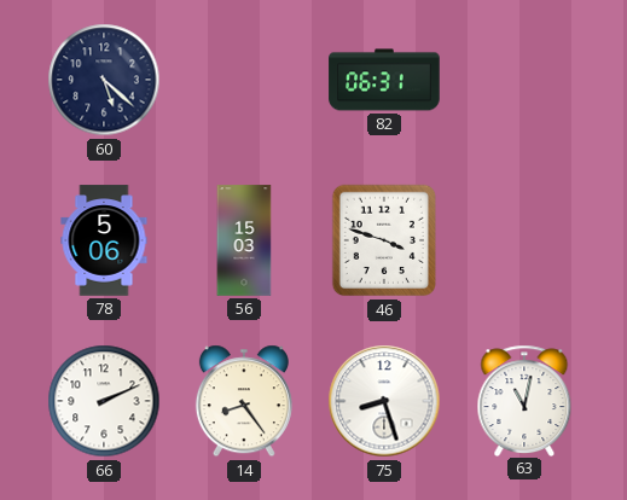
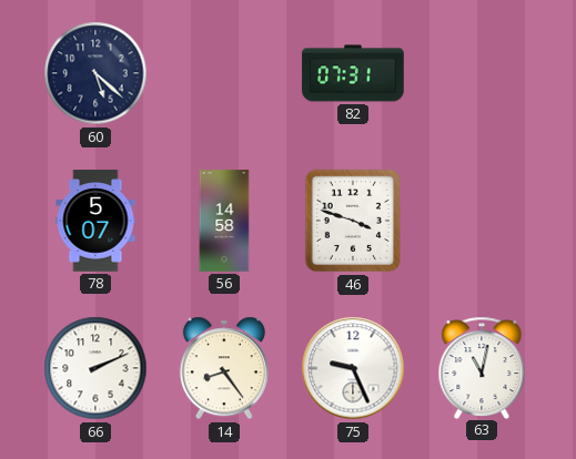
82: 06:31 -> 07:31 (353, 73)
78: 5:06 -> 5:07 (95, 221)
56: 15:03 -> 14:58 (224, 221)
75: 8:27 -> 9:26 (353, 368)
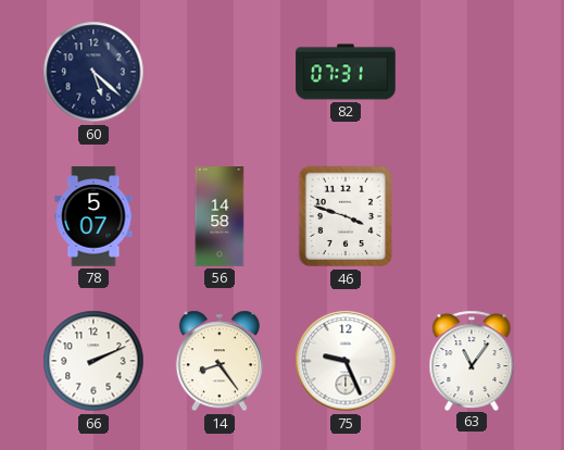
63: 11:02 -> 11:06 (472, 360)
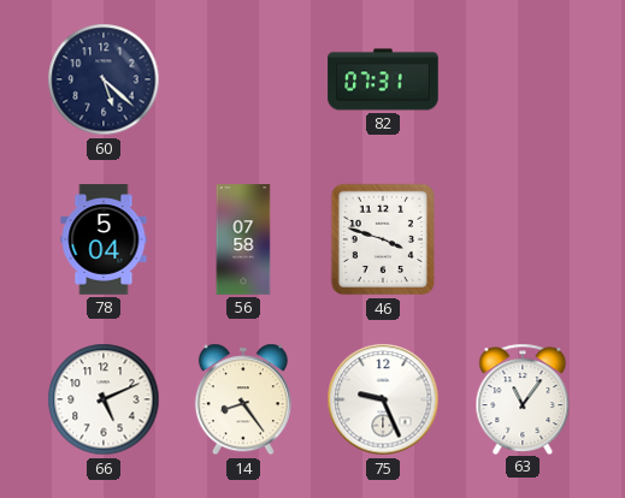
78: 5:07 -> 5:04 (104, 239)
56: 14:58 -> 07:58 (243, 239)
66: 2:11 -> 5:11 (104, 399)
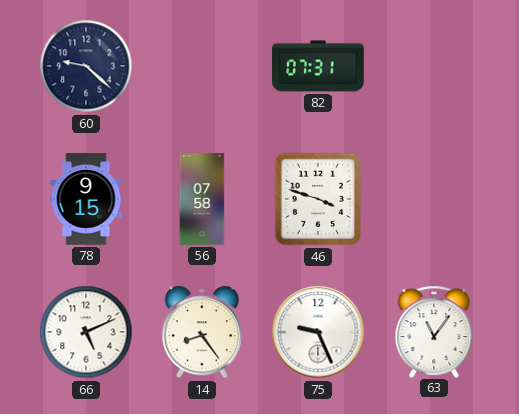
60: 5:22 -> 9:22 (86, 66)
78: 5:04 -> 9:15 (86, 199)
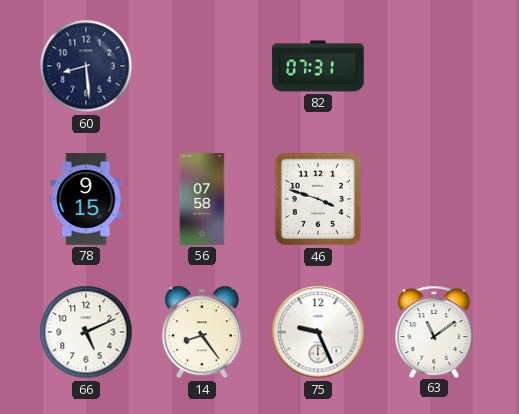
60: 9:22 -> 8:29 (86, 66)
63: 11:06 -> 11:09 (434, 331)
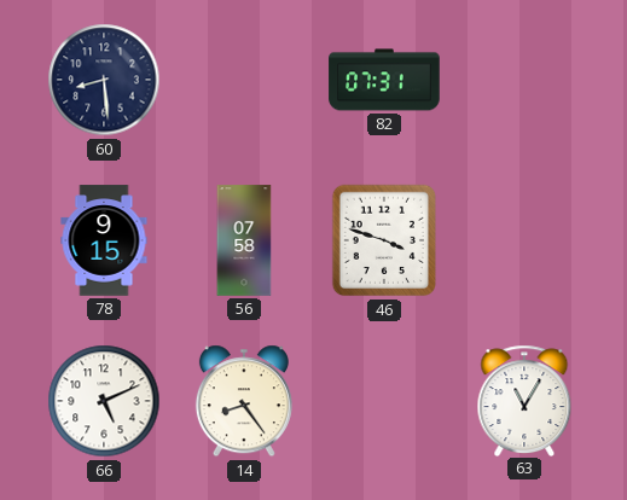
75: 9:26 -> none (318, 332)
63: 11:09 -> 11:05 (524, 400)
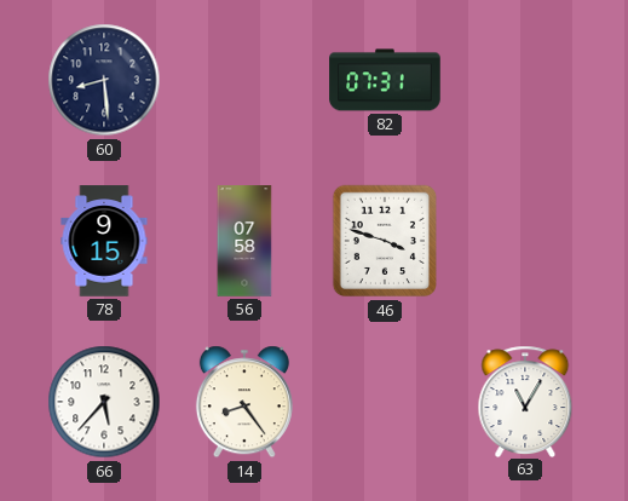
66: 5:11 -> 5:37 (104, 402)
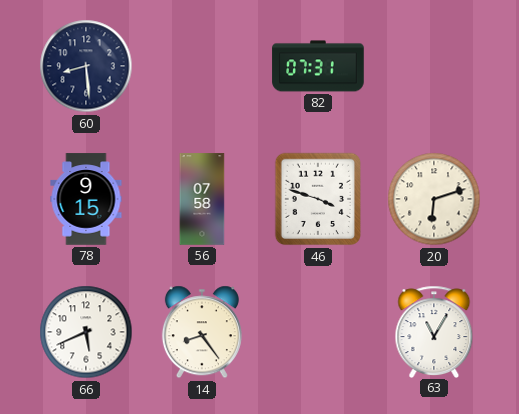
20: none -> 6:12 (434, 199)
66: 5:37 -> 5:41 (86, 332)
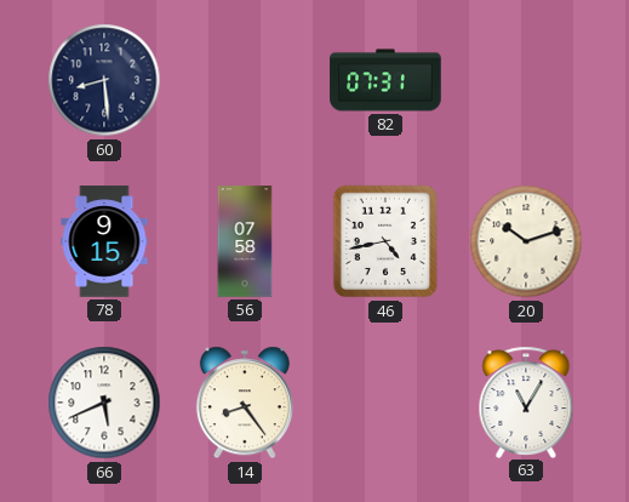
46: 3:48 -> 4:43 (384, 241)
20: 6:12 -> 10:12 (526, 241)
